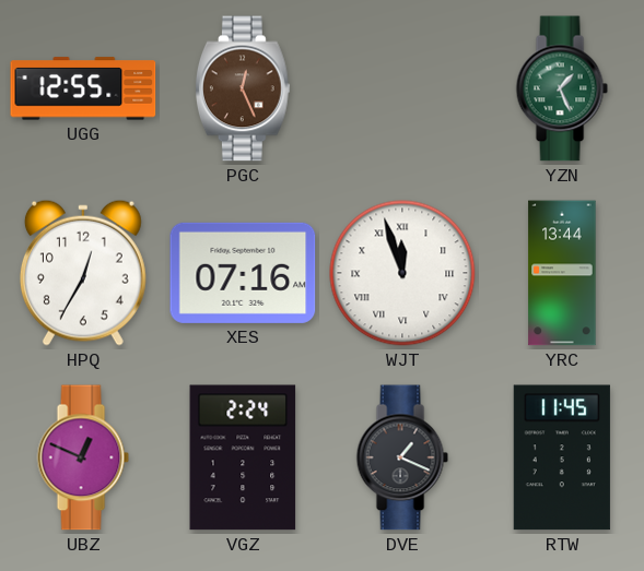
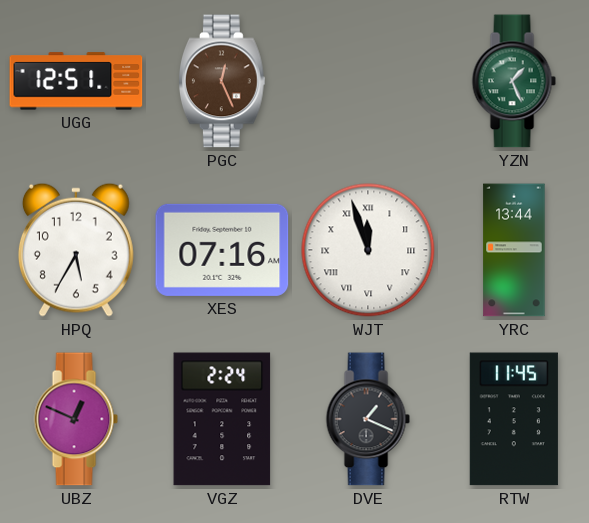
UGG: 12:55 -> 12:51 (76, 81)
HPQ: 12:35 -> 5:35 (76, 250)
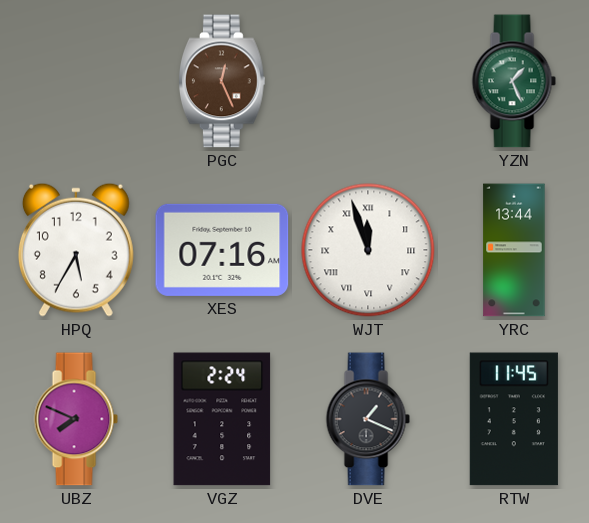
UGG: 12:51 -> none (76, 81)
UBZ: 12:49 -> 7:49 (76, 419)
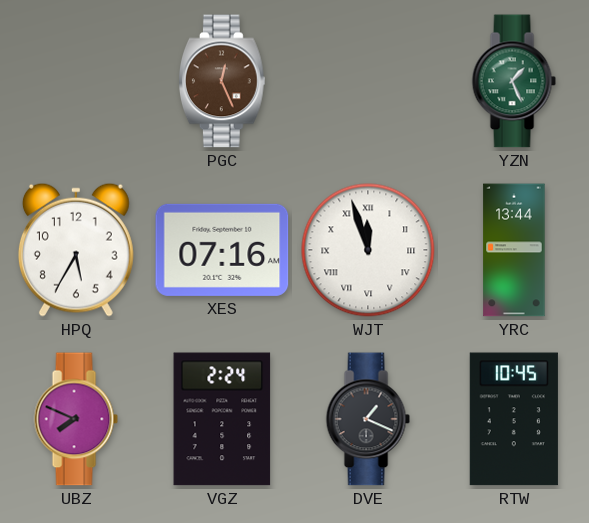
RTW: 11:45 -> 10:45 (514, 419)
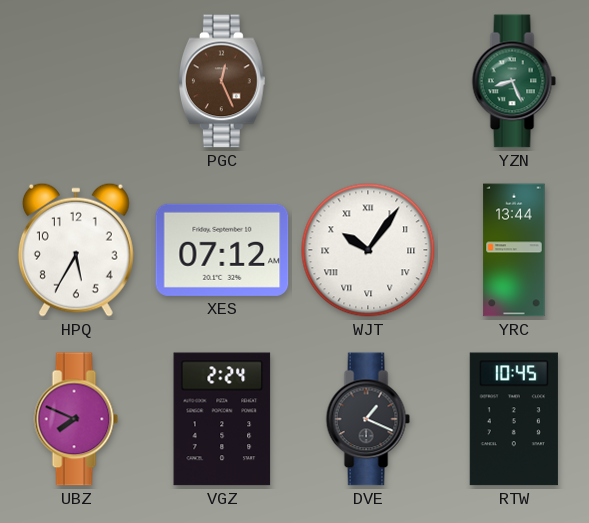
YZN: 1:26 -> 8:26 (514, 81)
XES: 07:16 -> 07:12 (222, 250)
WJT: 11:57 -> 10:06 (368, 250)
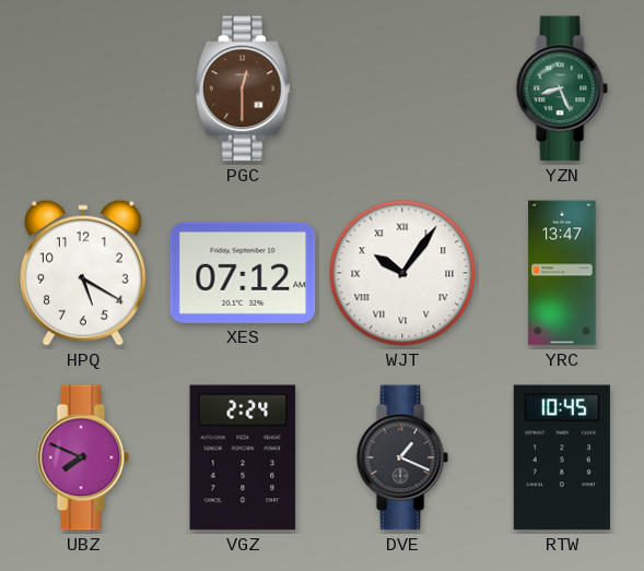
PGC: 12:26 -> 12:30 (243, 88)
HPQ: 5:35 -> 5:20 (83, 273)
YRC: 13:44 -> 13:47 (562, 273)
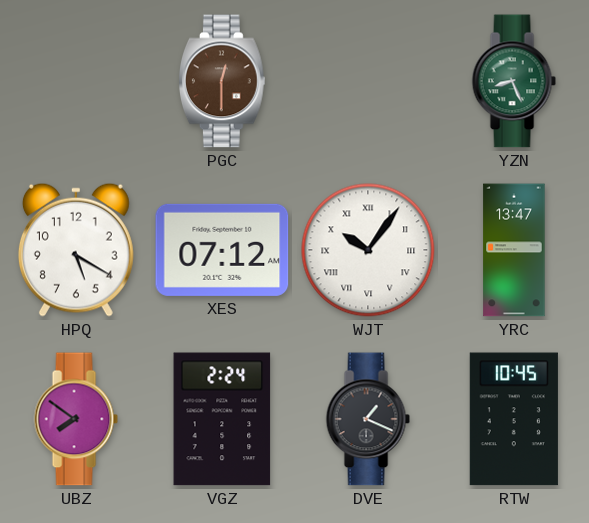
UBZ: 7:49 -> 7:51 (76, 419)
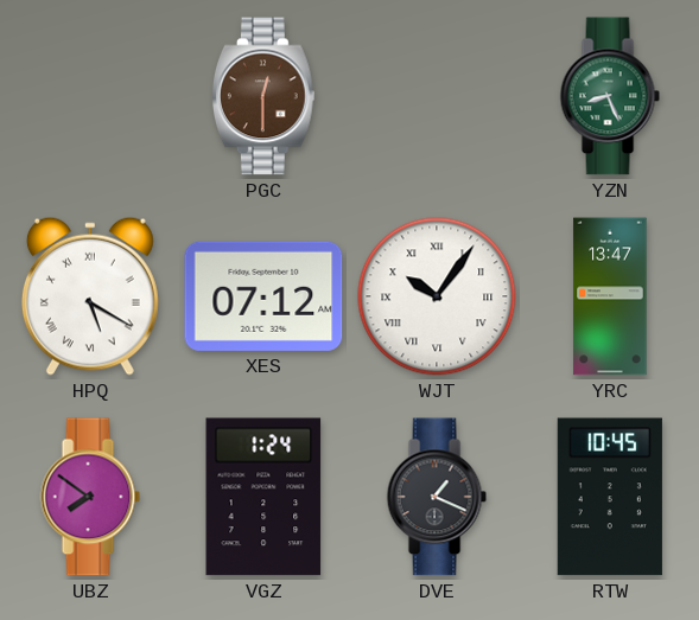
HPQ numerals: Arabic -> Roman (90, 296)
VGZ: 2:24 -> 1:24 (263, 497)
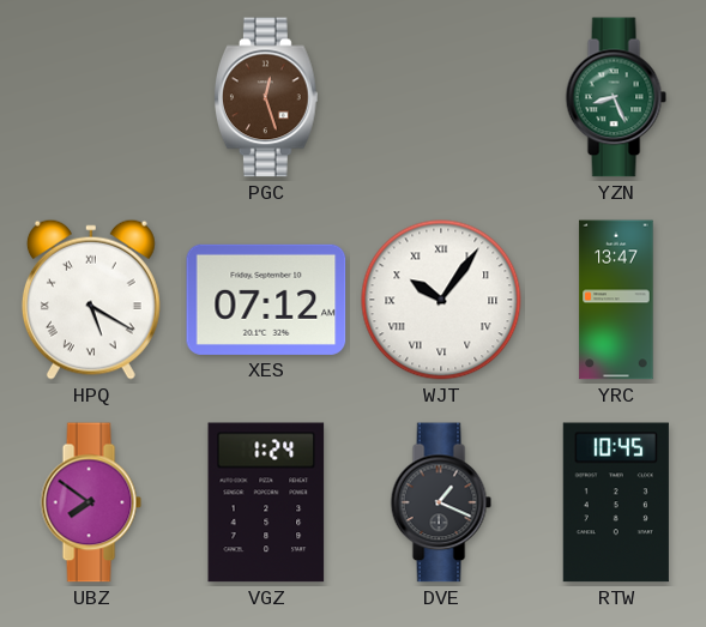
PGC: 12:30 -> 12:27 (266, 97)
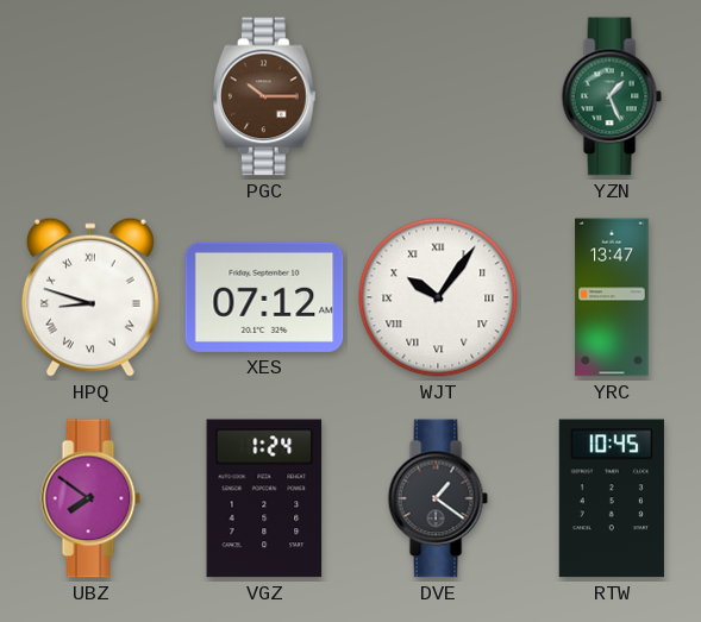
PGC: 12:27 -> 10:15 (264, 96)
YZN: 8:26 -> 1:26 (612, 96)
HPQ: 5:20 -> 8:48 (90, 297)
DVE: 1:19 -> 1:21 (438, 498)
